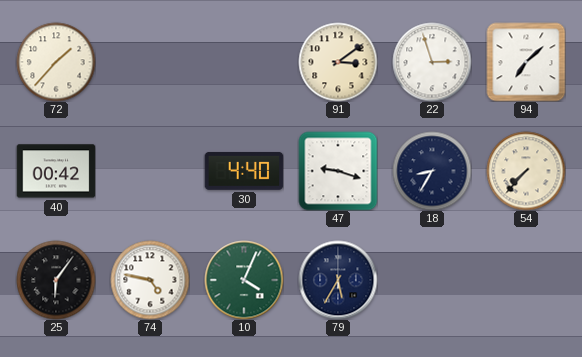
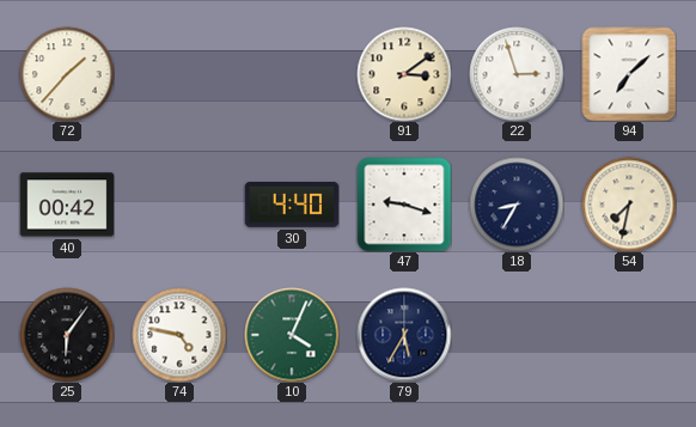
54: 7:37 -> 7:32 (629, 205)
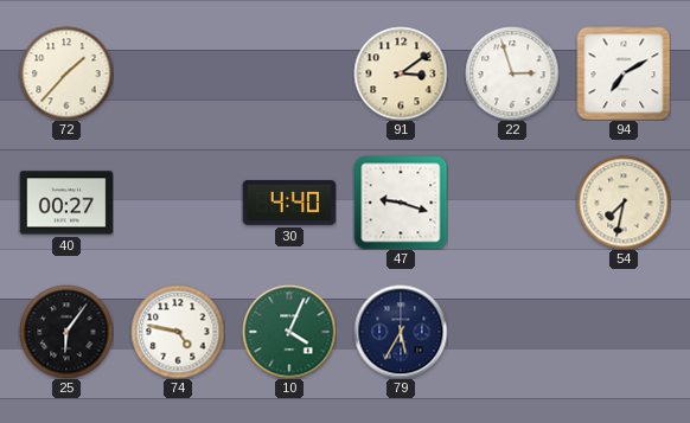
94: 7:08 -> 7:10 (624, 73)
40: 00:42 -> 00:27 (66, 203)
18: 8:35 -> none (517, 205)
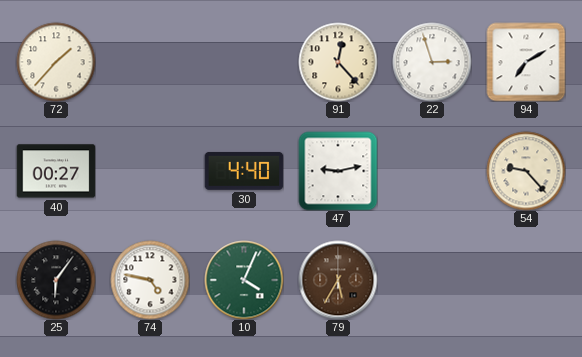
91: 3:09 -> 12:23 (338, 62)
47: 9:18 -> 9:13 (338, 171)
54: 7:32 -> 9:23 (526, 171)
79 dial: navy -> brown (338, 280)
